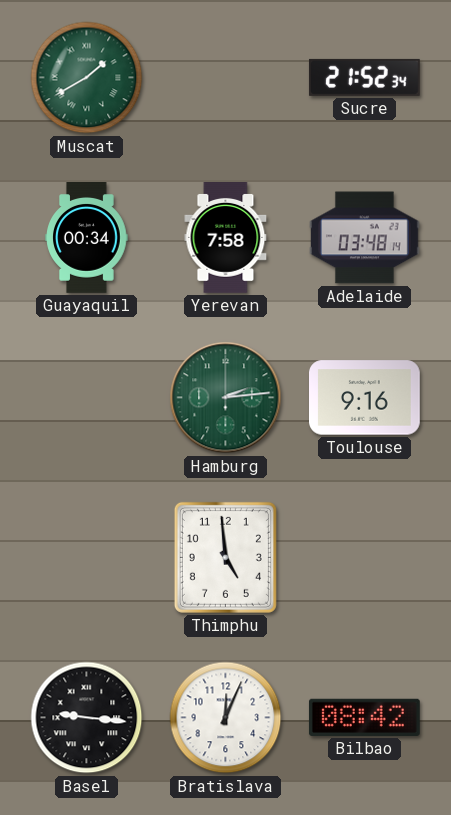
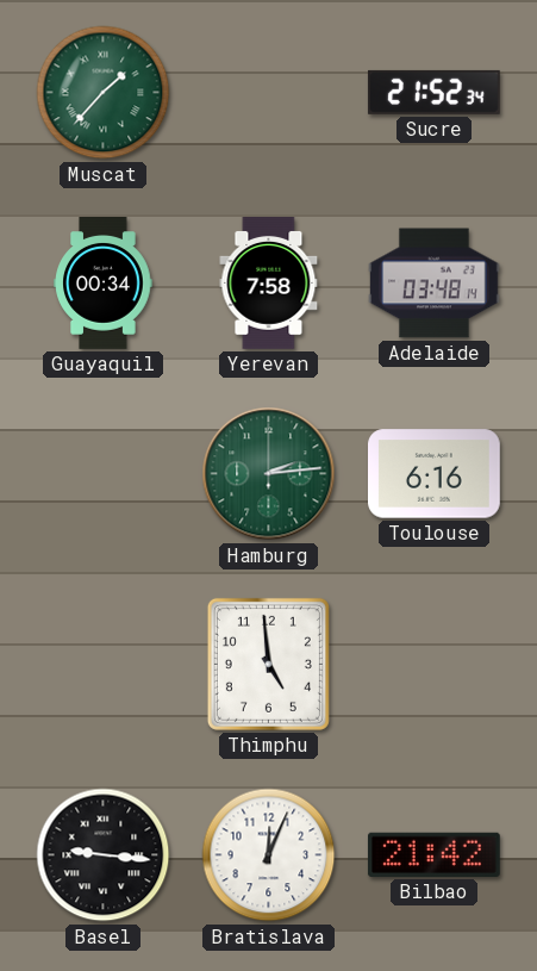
Muscat: 1:40 -> 1:37 (104, 93)
Toulouse: 9:16 -> 6:16 (435, 474)
Bilbao: 08:42 -> 21:42 (433, 854)
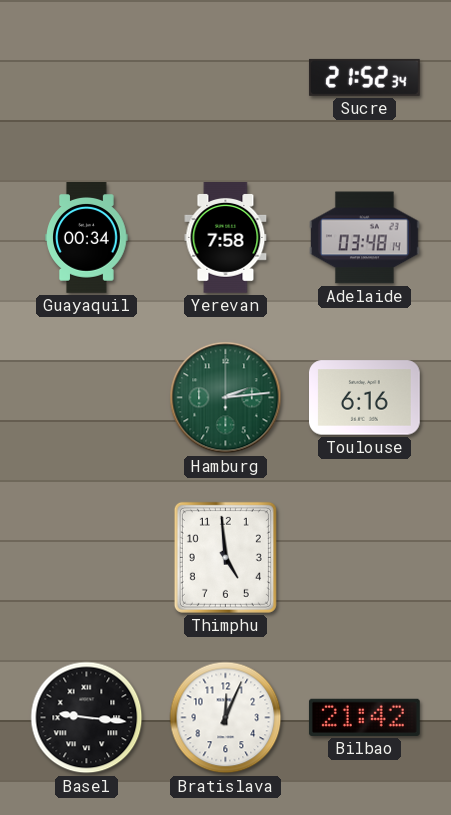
Muscat: 1:37 -> none (104, 93)
